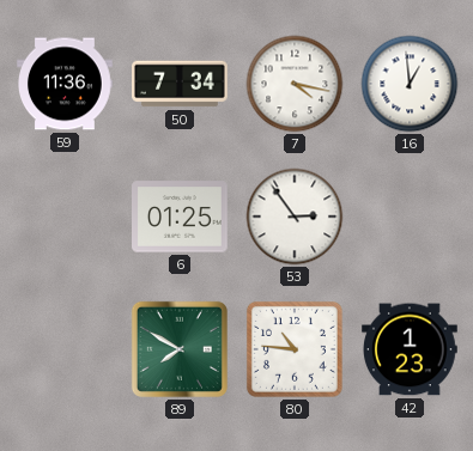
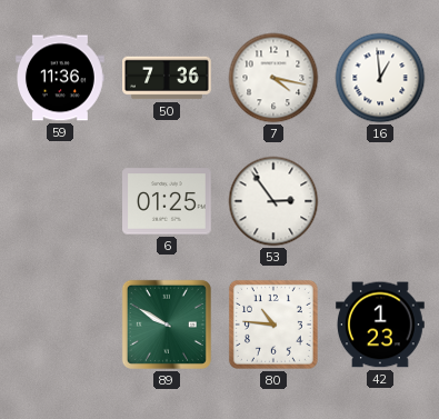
50: 7:34 -> 7:36 (168, 78)
89: 7:50 -> 9:50 (167, 325)
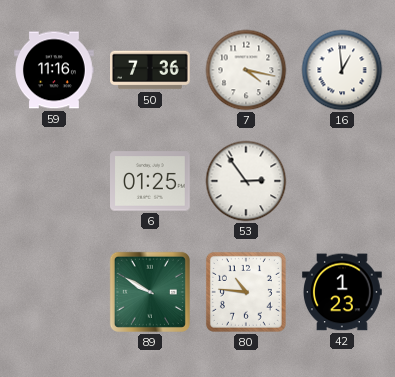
59: 11:36 -> 11:16 (55, 70)
